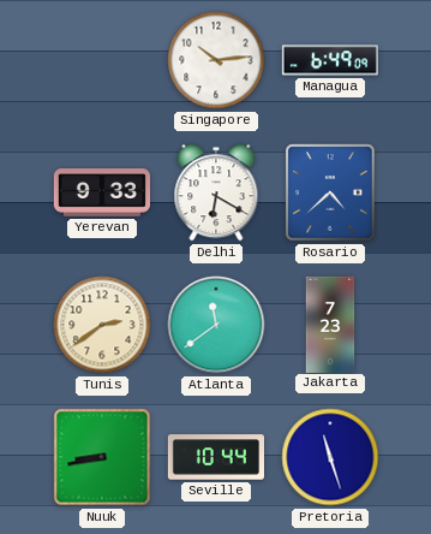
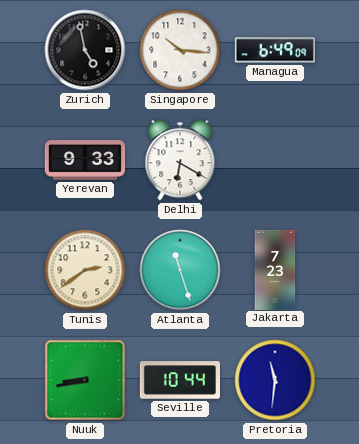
Zurich: none -> 4:58 (85, 50)
Singapore: 10:14 -> 10:16 (180, 50)
Rosario: 4:38 -> none (330, 192)
Atlanta: 11:39 -> 11:27 (180, 270)
Pretoria: 11:27 -> 11:31 (275, 380)
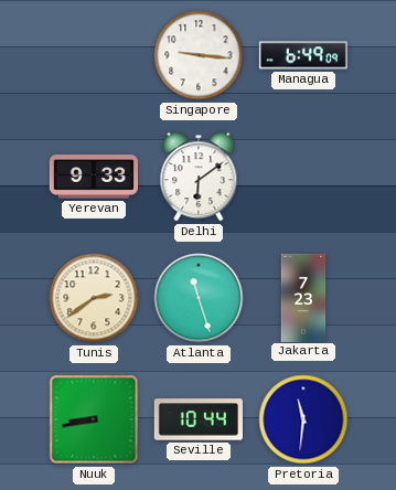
Zurich: 4:58 -> none (85, 50)
Singapore: 10:16 -> 9:16 (199, 55)
Delhi: 6:20 -> 6:09 (199, 177)
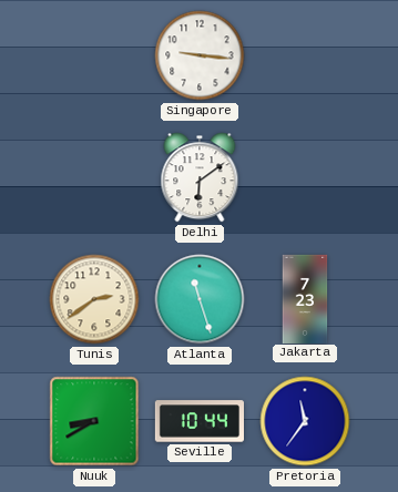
Managua: 6:49 -> none (303, 55)
Yerevan: 9:33 -> none (93, 177)
Nuuk: 8:43 -> 8:40 (94, 421)
Pretoria: 11:31 -> 11:36 (305, 421)
